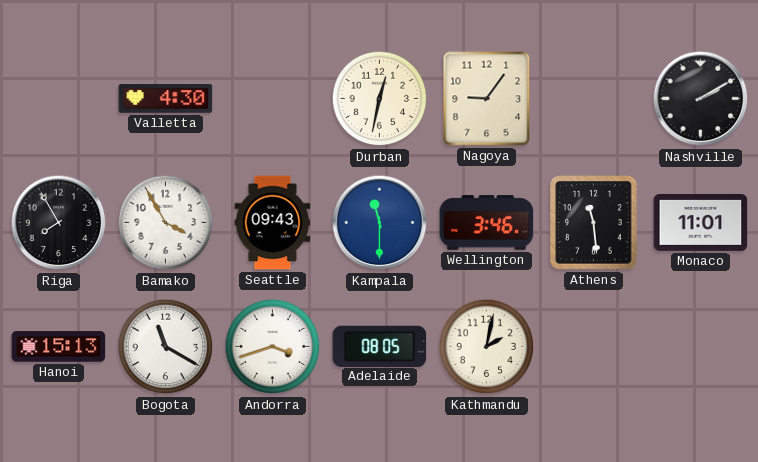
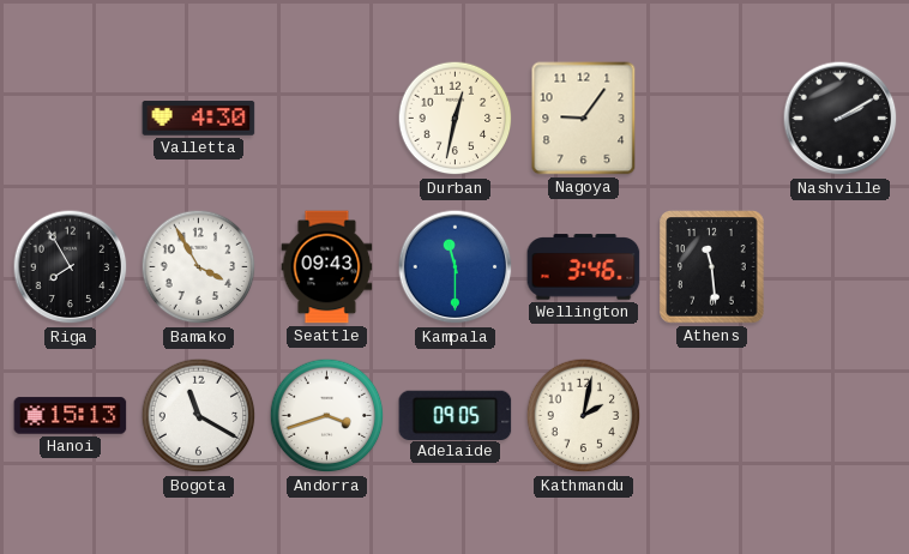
Monaco: 11:01 -> none (701, 222)
Adelaide: 08:05 -> 09:05 (456, 415)
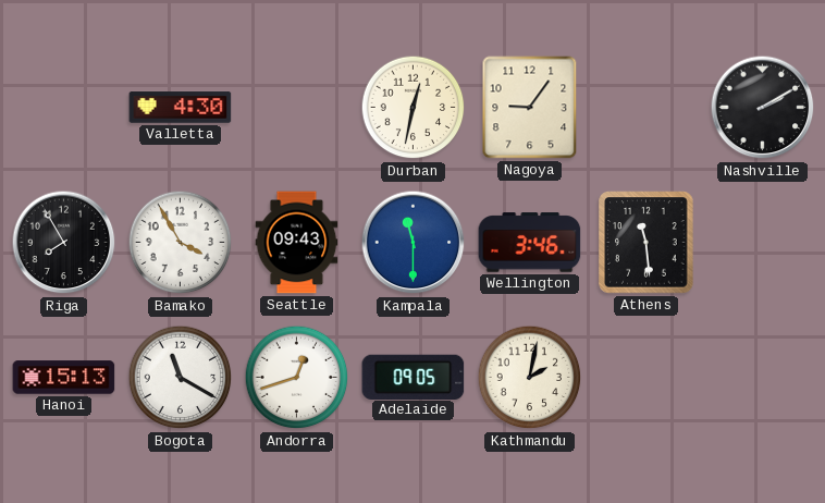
Andorra: 3:42 -> 12:42 (297, 378)
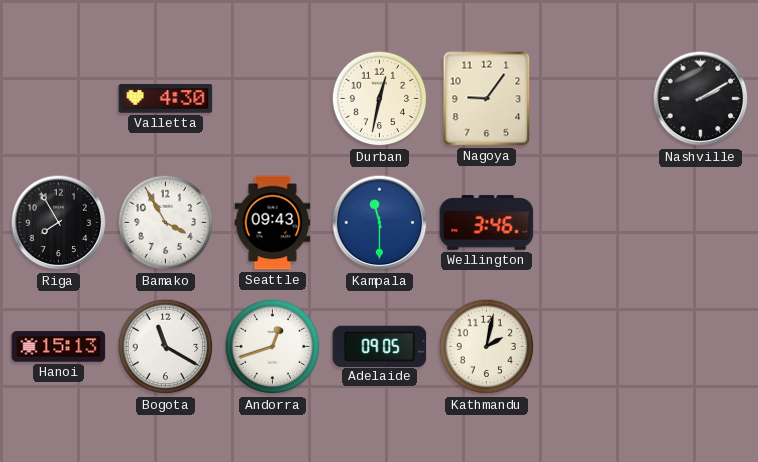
Athens: 11:29 -> none (647, 243)
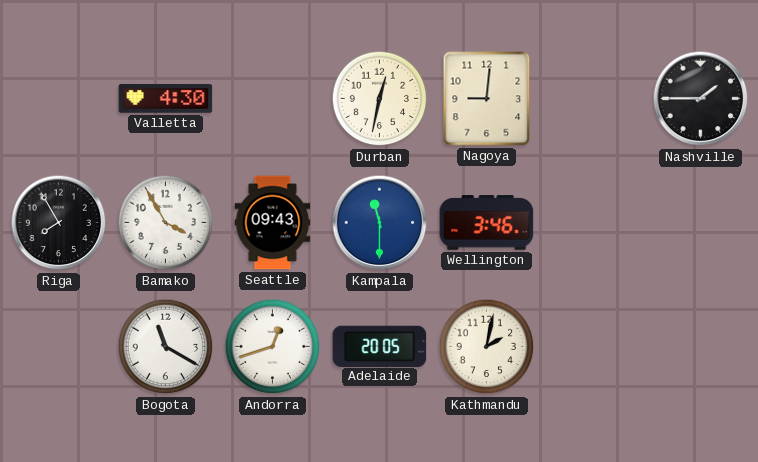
Nagoya: 9:06 -> 9:01 (487, 99)
Nashville: 2:10 -> 1:45 (701, 99)
Hanoi: 15:13 -> none (59, 347)
Adelaide: 09:05 -> 20:05 (380, 346)
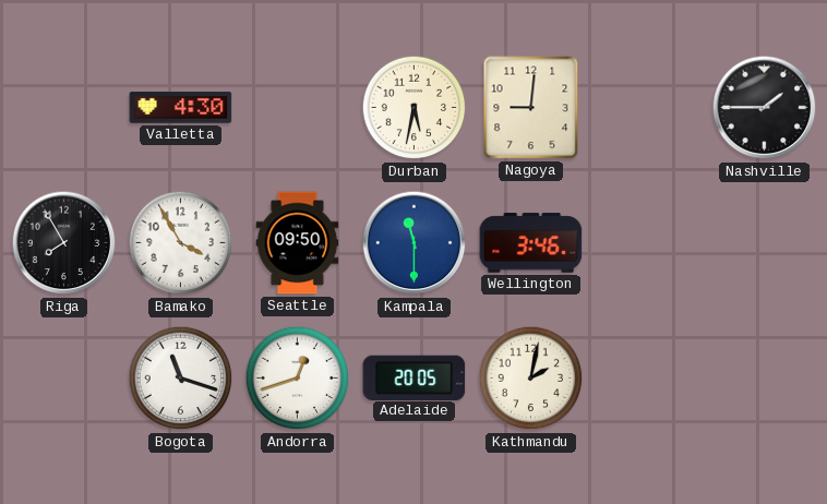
Durban: 12:32 -> 5:32 (415, 108)
Seattle: 09:43 -> 09:50 (298, 243)
Bogota: 11:20 -> 11:18 (181, 379)
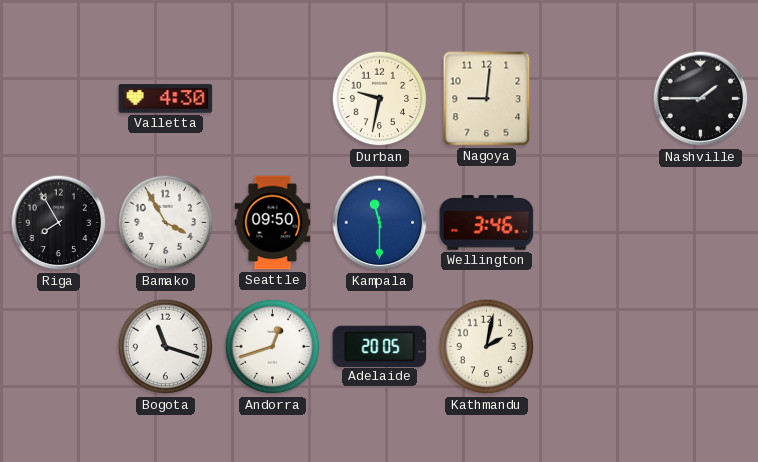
Durban: 5:32 -> 9:32 (380, 99)
